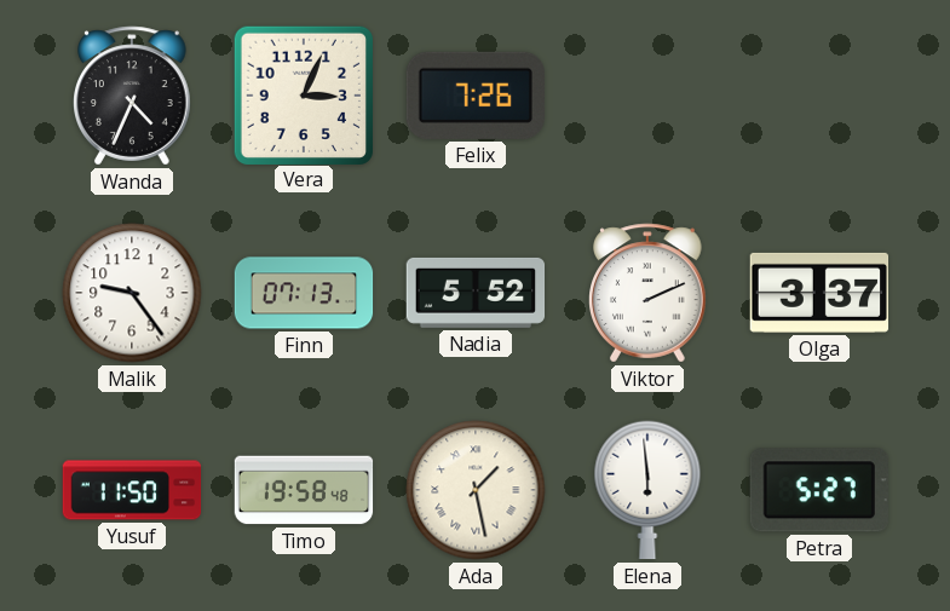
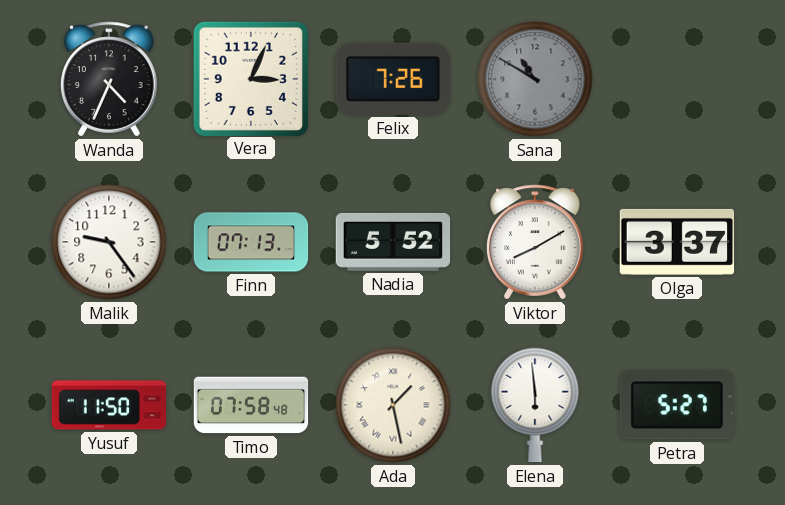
Sana: none -> 10:50 (535, 79)
Viktor: 2:11 -> 8:10 (536, 242)
Timo: 19:58 -> 07:58 (251, 405)
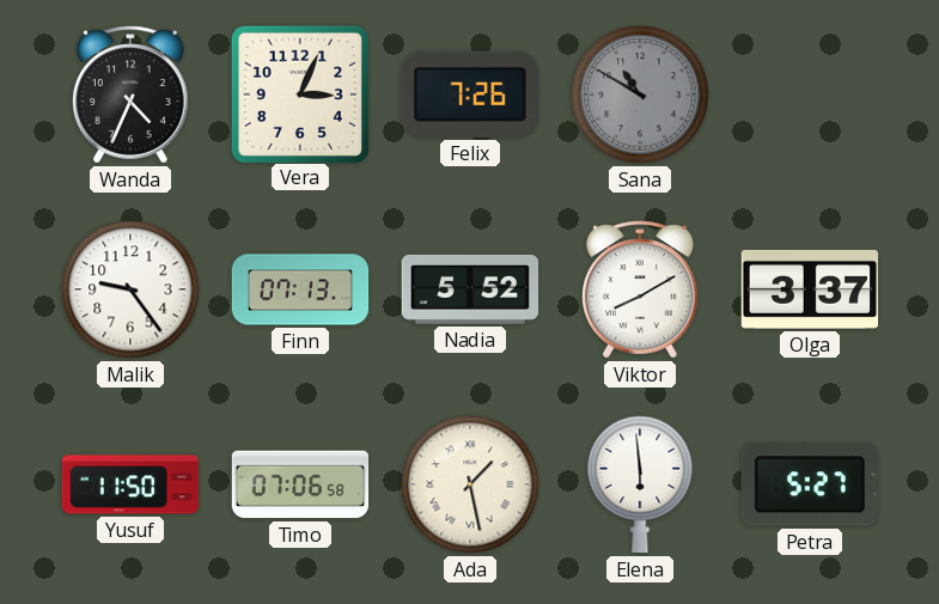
Timo: 07:58 -> 07:06 (300, 484)
